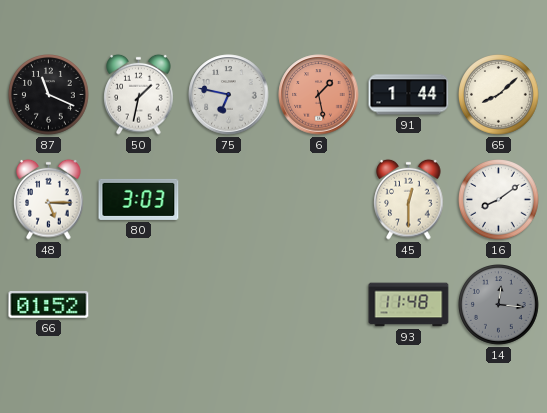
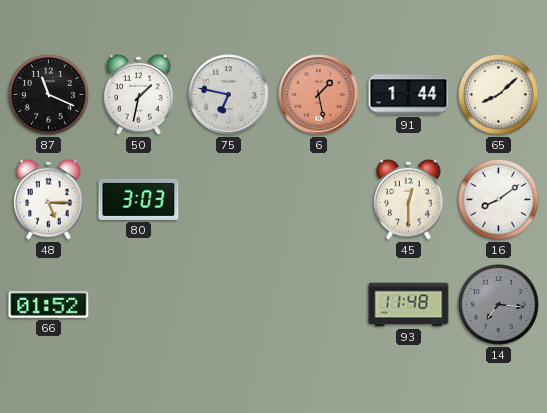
14: 12:16 -> 7:16 (499, 305)
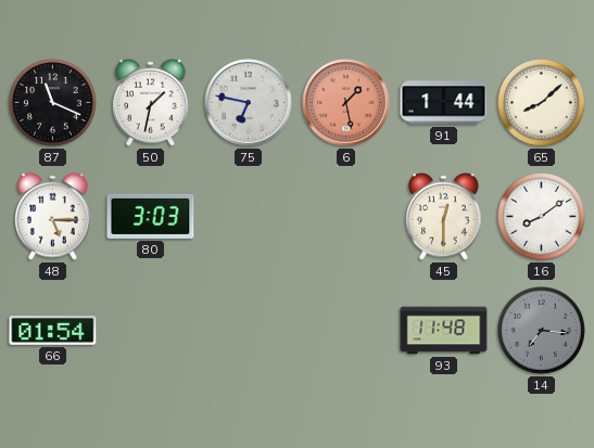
66: 01:52 -> 01:54 (53, 331)
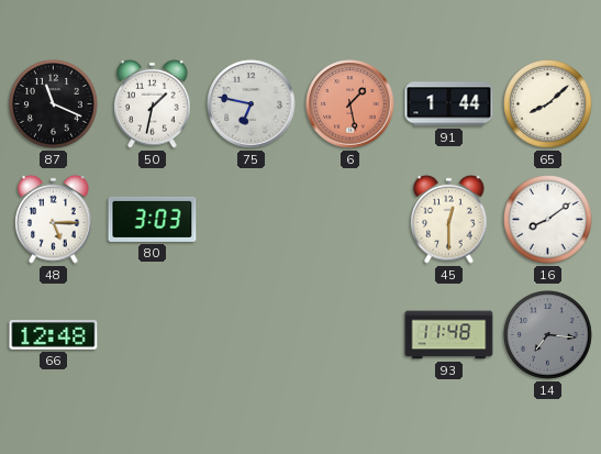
66: 01:54 -> 12:48 (54, 335)
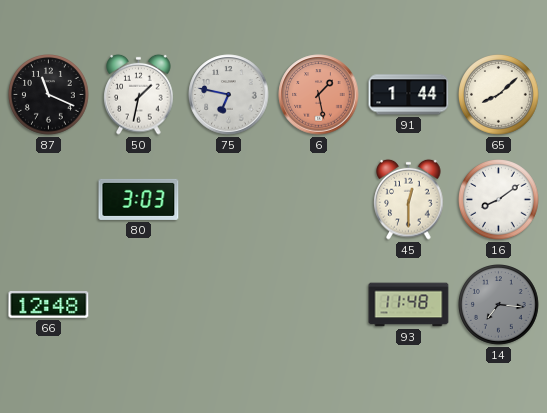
48: 5:15 -> none (54, 219)
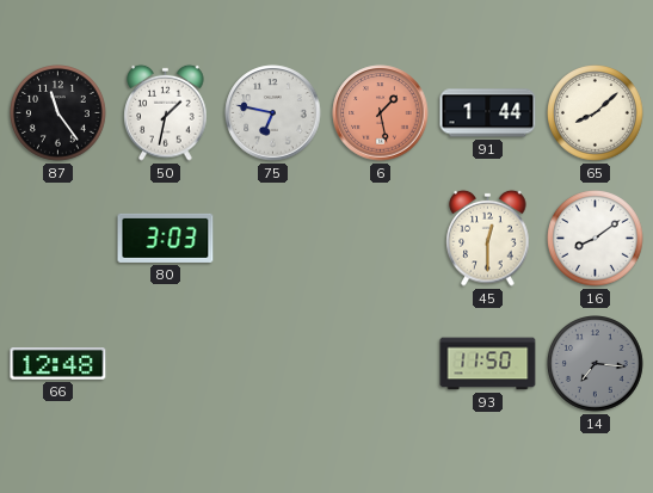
87: 11:19 -> 11:24 (58, 113)
93: 11:48 -> 11:50 (488, 364)
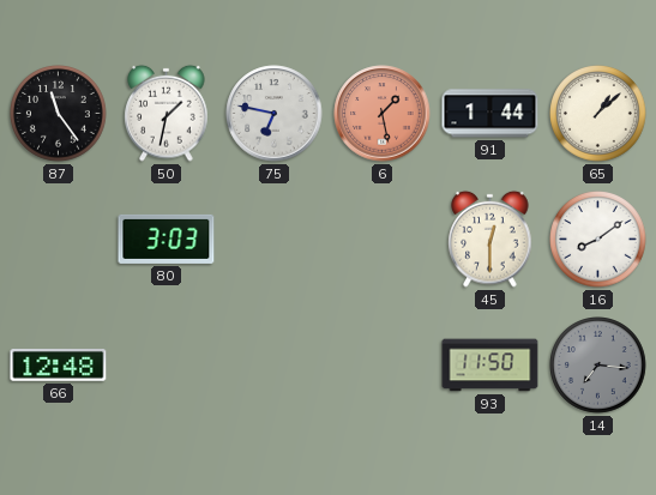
65: 8:08 -> 1:08 (598, 114)
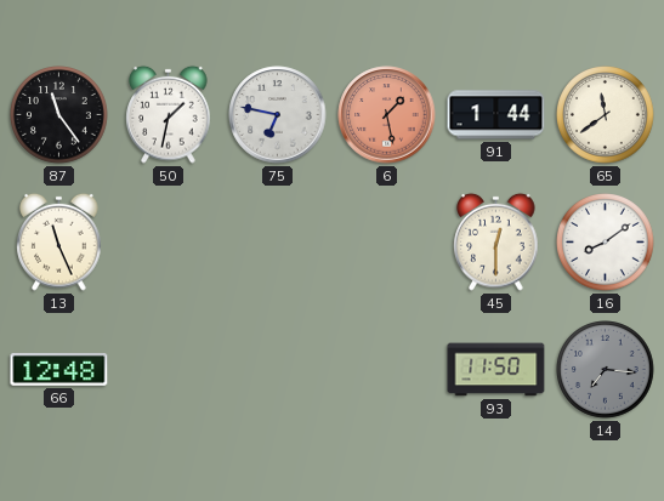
65: 1:08 -> 11:39 (606, 115)
13: none -> 11:26 (59, 241)
80: 3:03 -> none (167, 239)
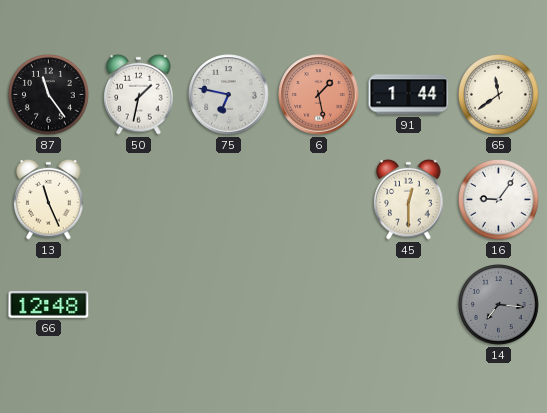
16: 8:09 -> 9:06 (499, 200)
93: 11:50 -> none (496, 370)
